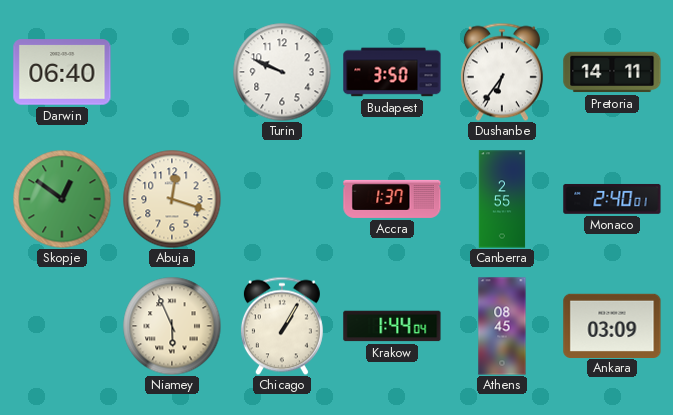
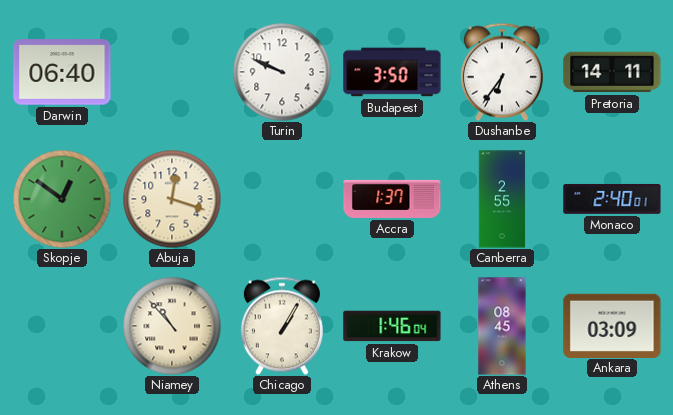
Niamey: 5:56 -> 10:53 (172, 326)
Krakow: 1:44 -> 1:46 (392, 326)
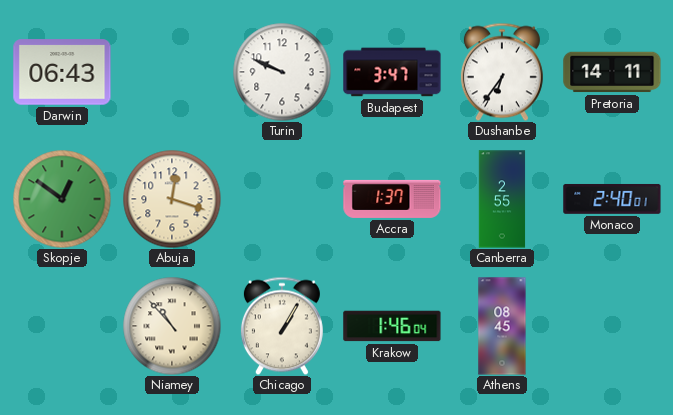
Darwin: 06:40 -> 06:43 (62, 72)
Budapest: 3:50 -> 3:47 (392, 72)
Ankara: 03:09 -> none (612, 325)
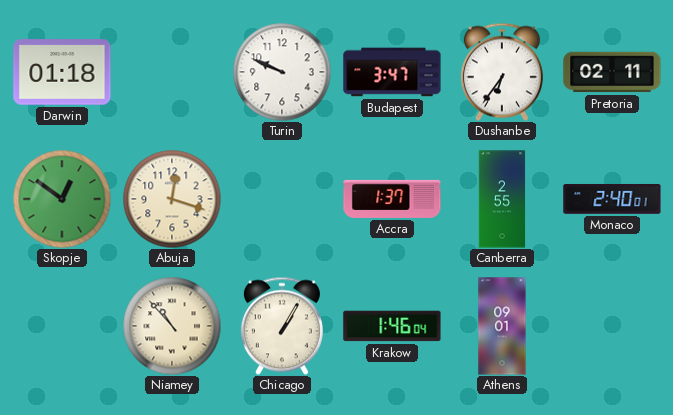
Darwin: 06:43 -> 01:18 (62, 72)
Pretoria: 14:11 -> 02:11 (612, 72)
Athens: 08:45 -> 09:01 (502, 326)
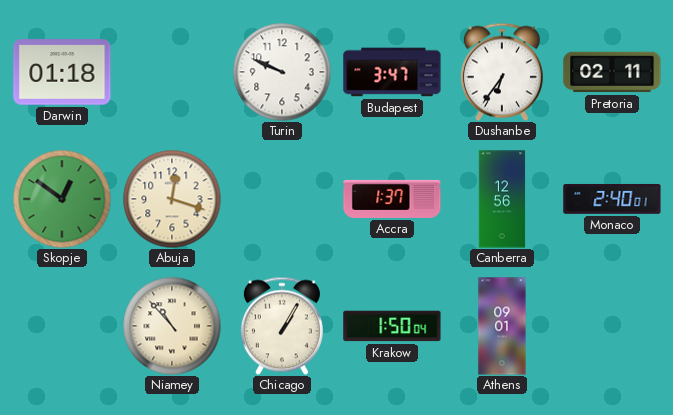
Canberra: 2:55 -> 12:56 (502, 199)
Krakow: 1:46 -> 1:50 (392, 326)
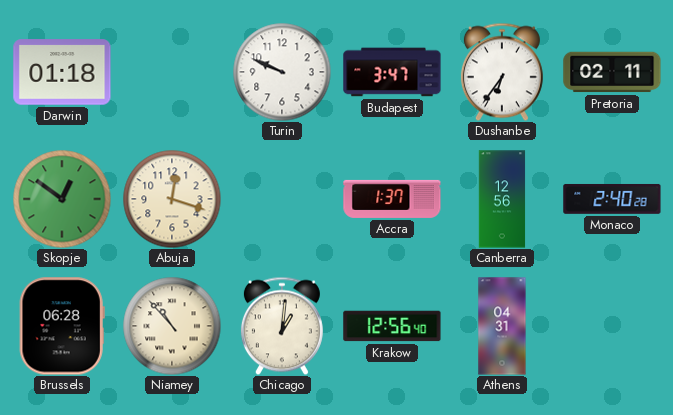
Monaco: 2:40:01 -> 2:40:28 (612, 199)
Brussels: none -> 06:28 (62, 326)
Chicago: 1:05 -> 1:01 (282, 326)
Krakow: 1:50 -> 12:56 (392, 326)
Athens: 09:01 -> 04:31 (502, 326)
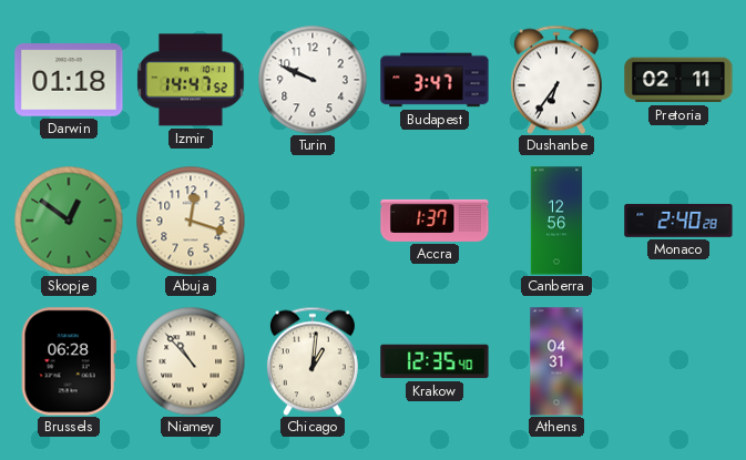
Izmir: none -> 14:47 (191, 80)
Krakow: 12:56 -> 12:35 (435, 361)
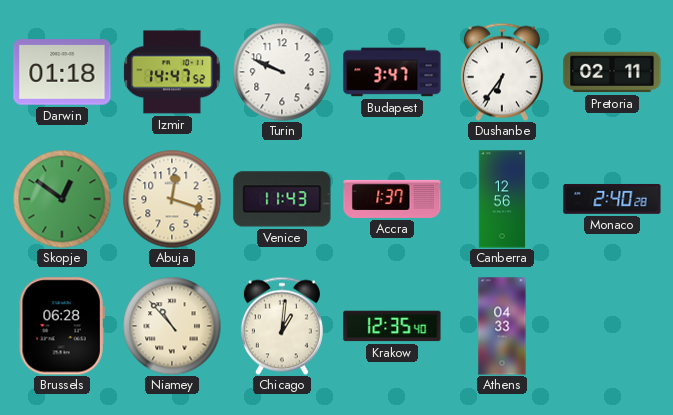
Venice: none -> 11:43 (282, 199)
Athens: 04:31 -> 04:33 (502, 326)
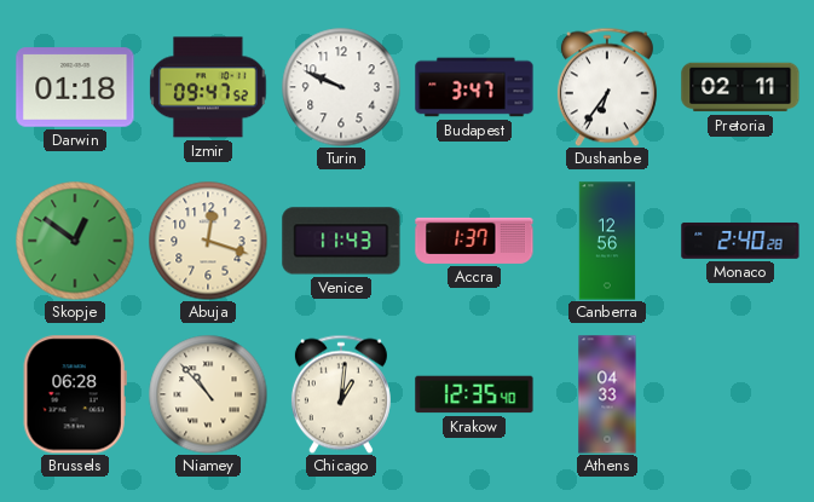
Izmir: 14:47 -> 09:47 (208, 87)
